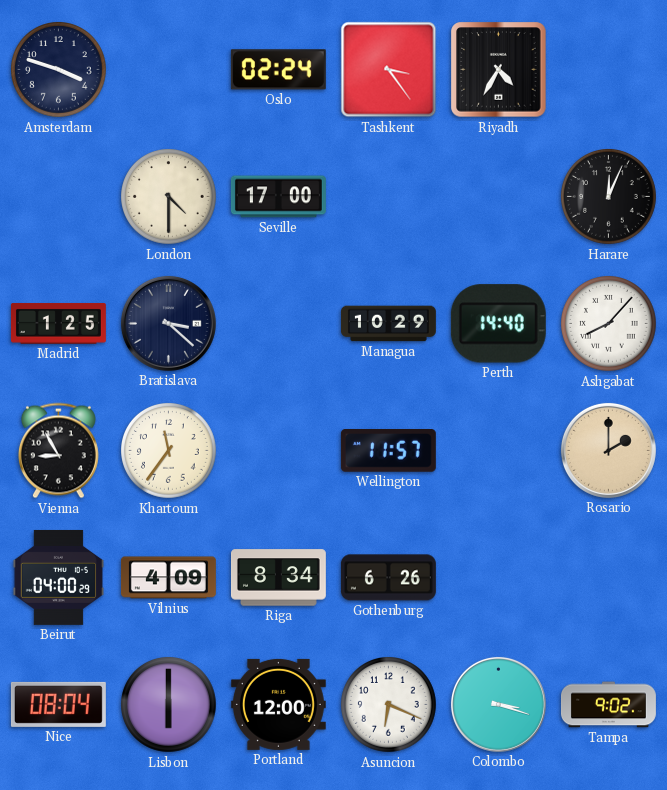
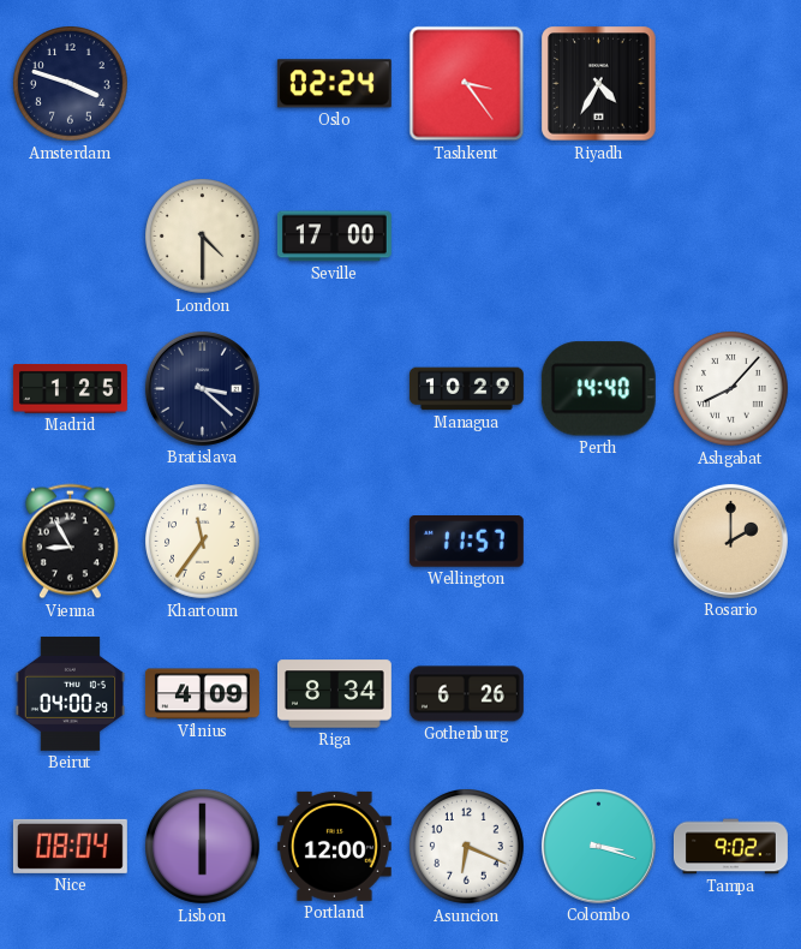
Harare: 12:04 -> none (609, 197)
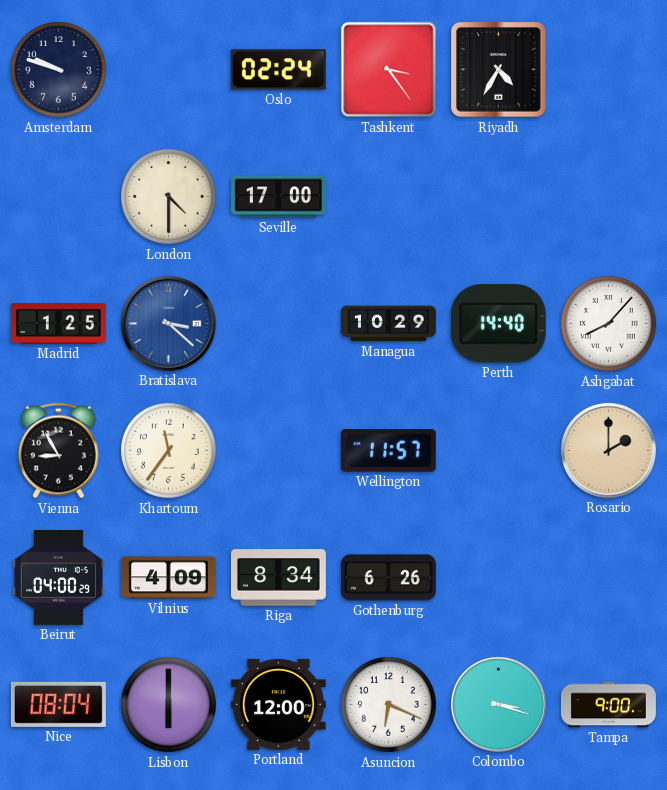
Amsterdam: 3:48 -> 9:48 (59, 70)
Bratislava dial: navy -> blue (168, 323)
Tampa: 9:02 -> 9:00 (608, 705)
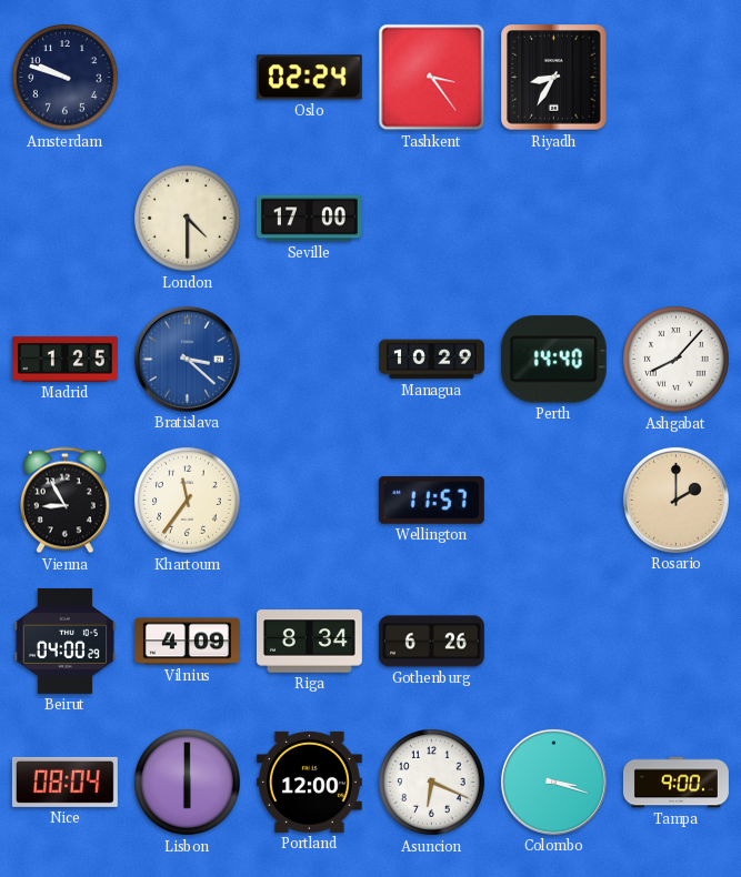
Riyadh: 4:35 -> 8:35 (554, 78)
